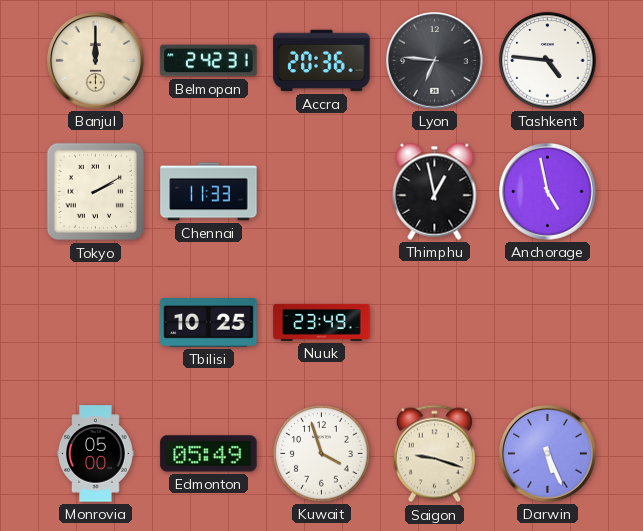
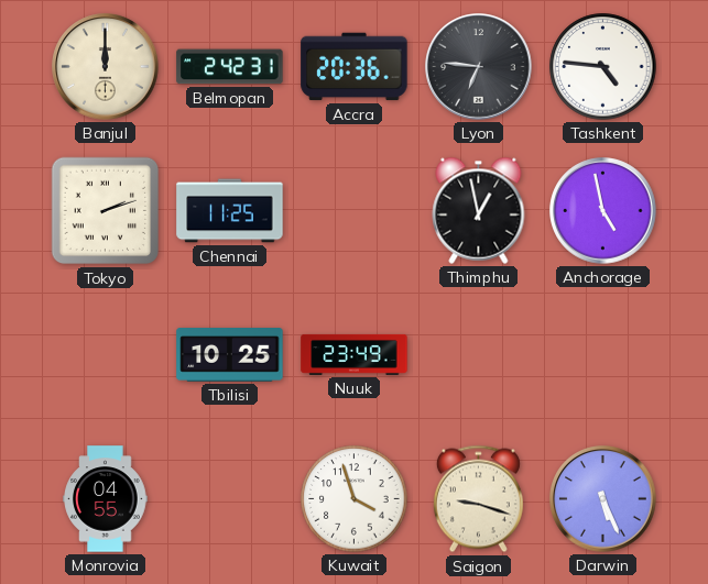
Tokyo: 2:10 -> 2:12 (106, 211)
Chennai: 11:33 -> 11:25 (230, 211)
Monrovia: 05:00 -> 04:55 (106, 499)
Edmonton: 05:49 -> none (209, 454)
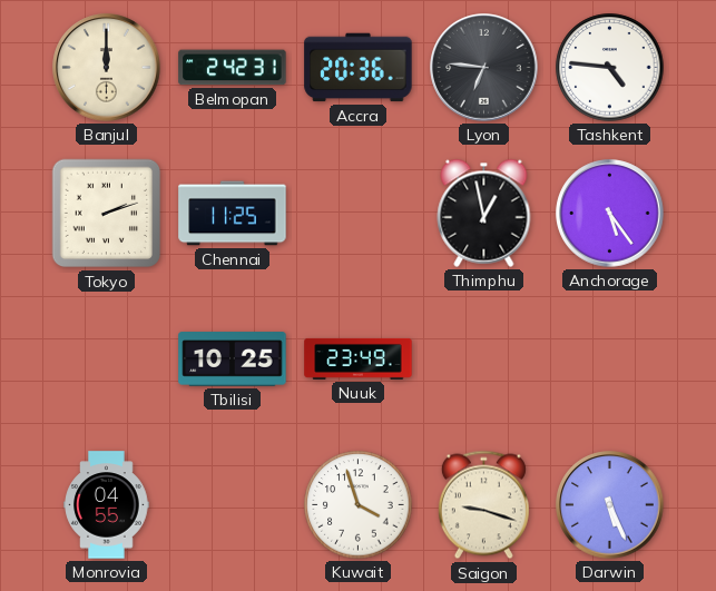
Anchorage: 4:58 -> 5:24 (610, 214)
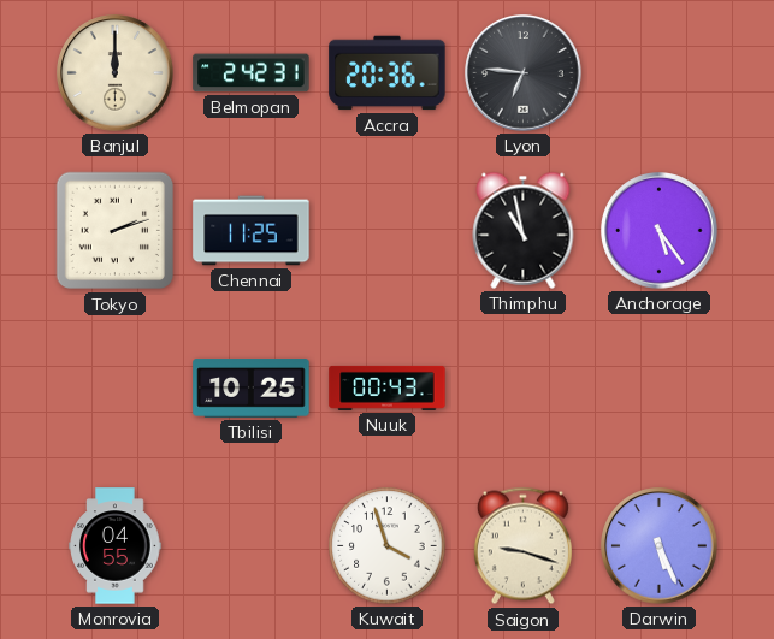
Tashkent: 4:46 -> none (610, 68)
Thimphu: 12:58 -> 10:58 (524, 230)
Nuuk: 23:49 -> 00:43 (388, 387)
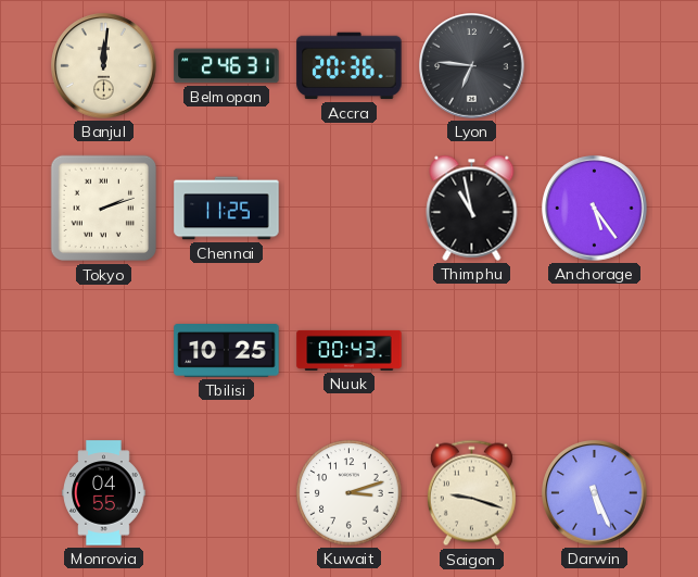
Banjul: 12:00 -> 12:01 (104, 66)
Belmopan: 2:42 -> 2:46 (227, 66)
Kuwait: 3:57 -> 3:12 (350, 493)
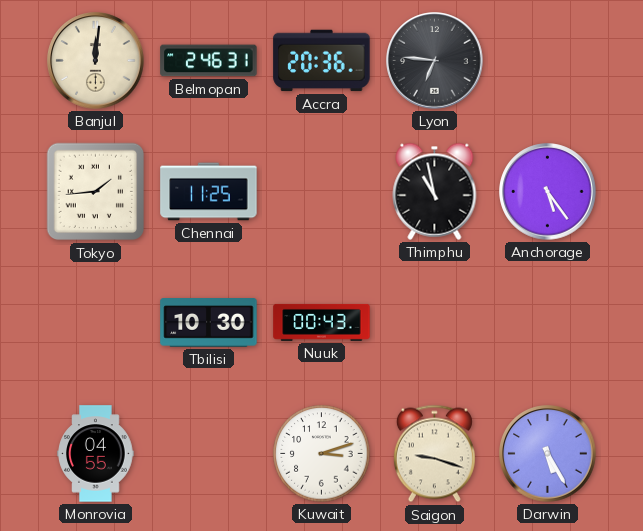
Tokyo: 2:12 -> 1:44 (96, 192)
Tbilisi: 10:25 -> 10:30 (209, 323)
Darwin: 5:26 -> 5:25 (548, 454)
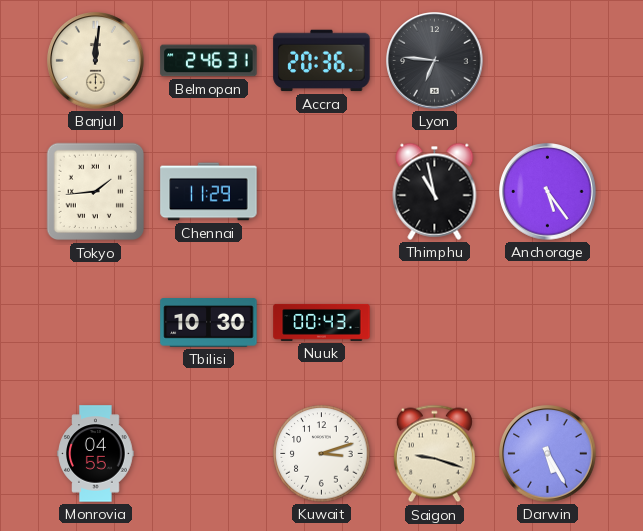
Chennai: 11:25 -> 11:29 (209, 192)
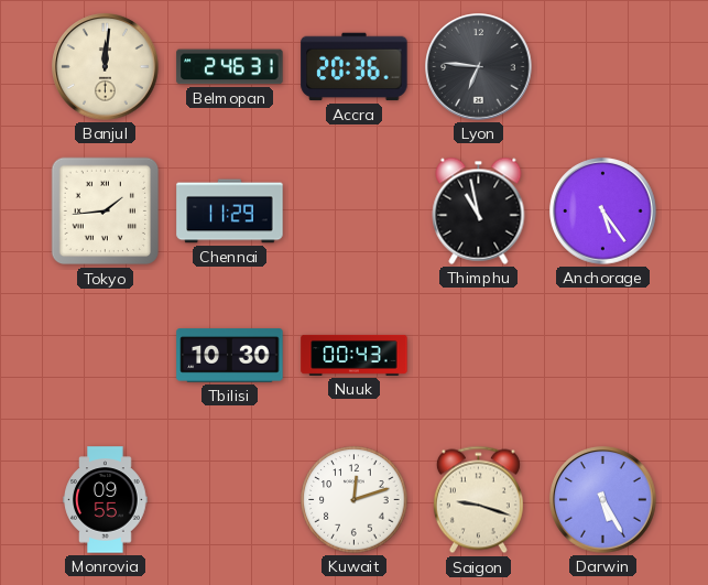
Monrovia: 04:55 -> 09:55 (106, 500)
Kuwait: 3:12 -> 12:12 (355, 500)
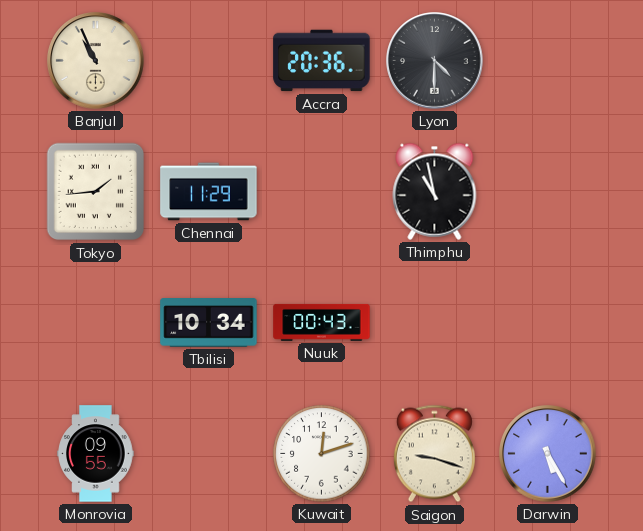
Banjul: 12:01 -> 10:56 (96, 61)
Belmopan: 2:46 -> none (230, 67)
Lyon: 6:46 -> 4:30 (435, 61)
Anchorage: 5:24 -> none (603, 212)
Tbilisi: 10:30 -> 10:34 (209, 323)
